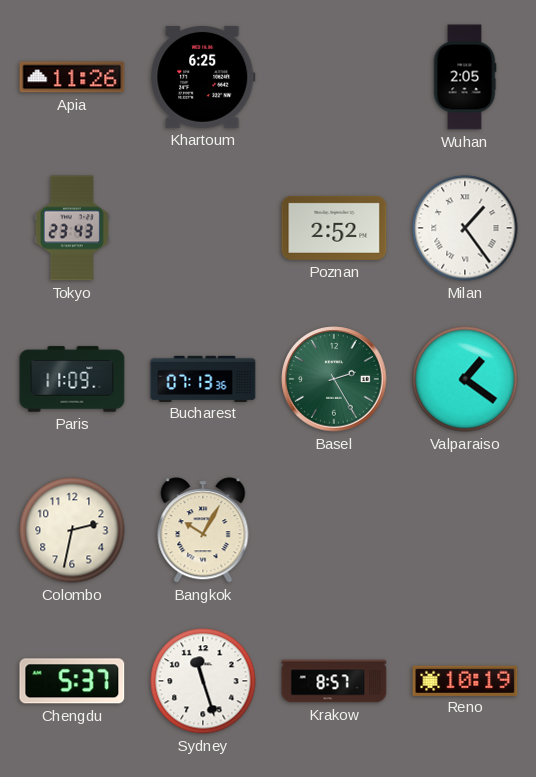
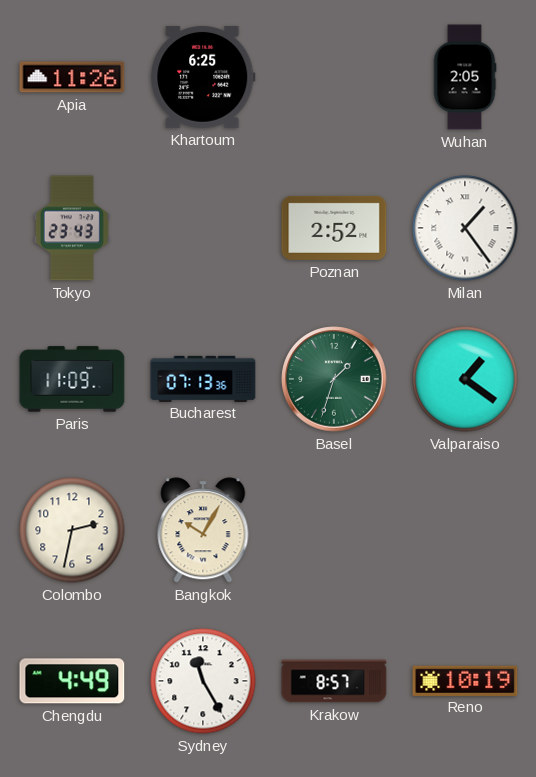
Basel: 2:25 -> 1:33 (334, 379)
Chengdu: 5:37 -> 4:49 (72, 681)
Sydney: 11:27 -> 11:25 (203, 681)
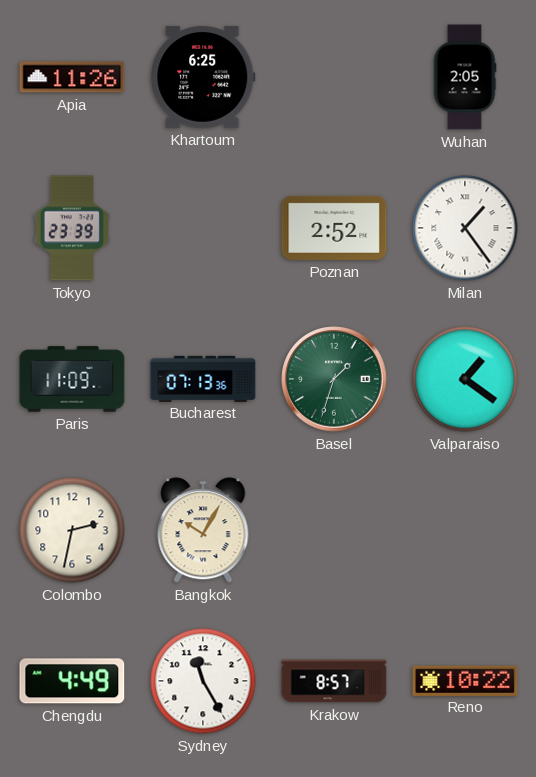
Tokyo: 23:43 -> 23:39 (72, 228)
Reno: 10:19 -> 10:22 (465, 680)
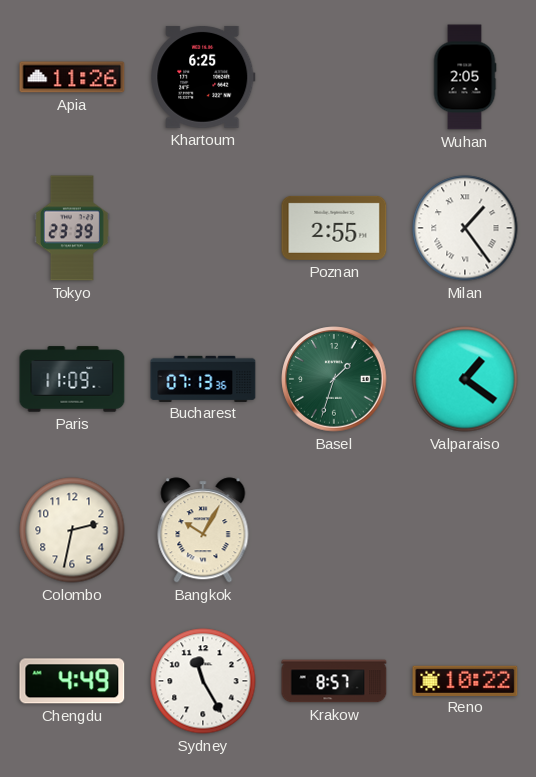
Poznan: 2:52 -> 2:55 (334, 228)
